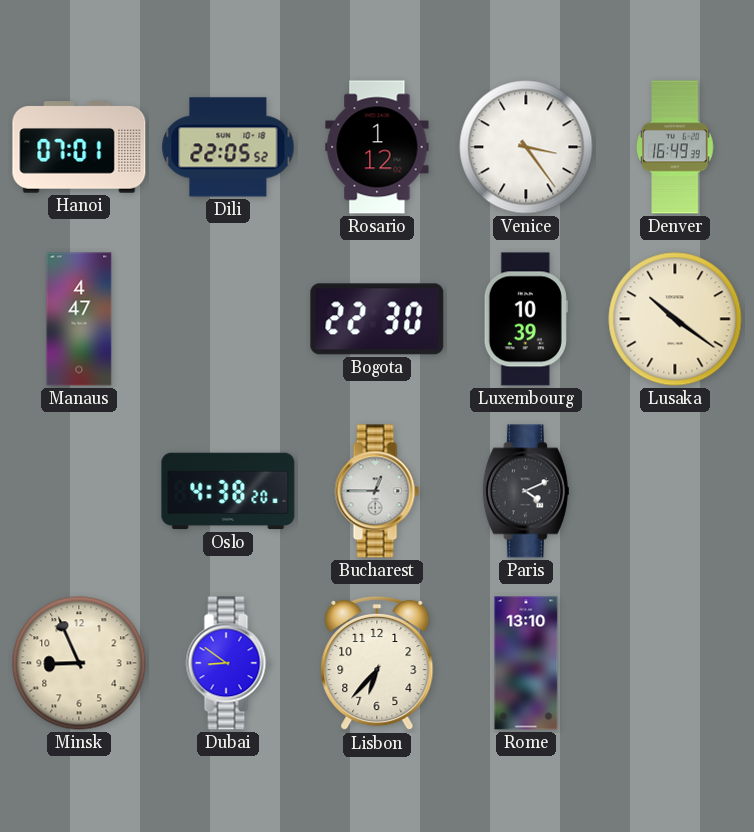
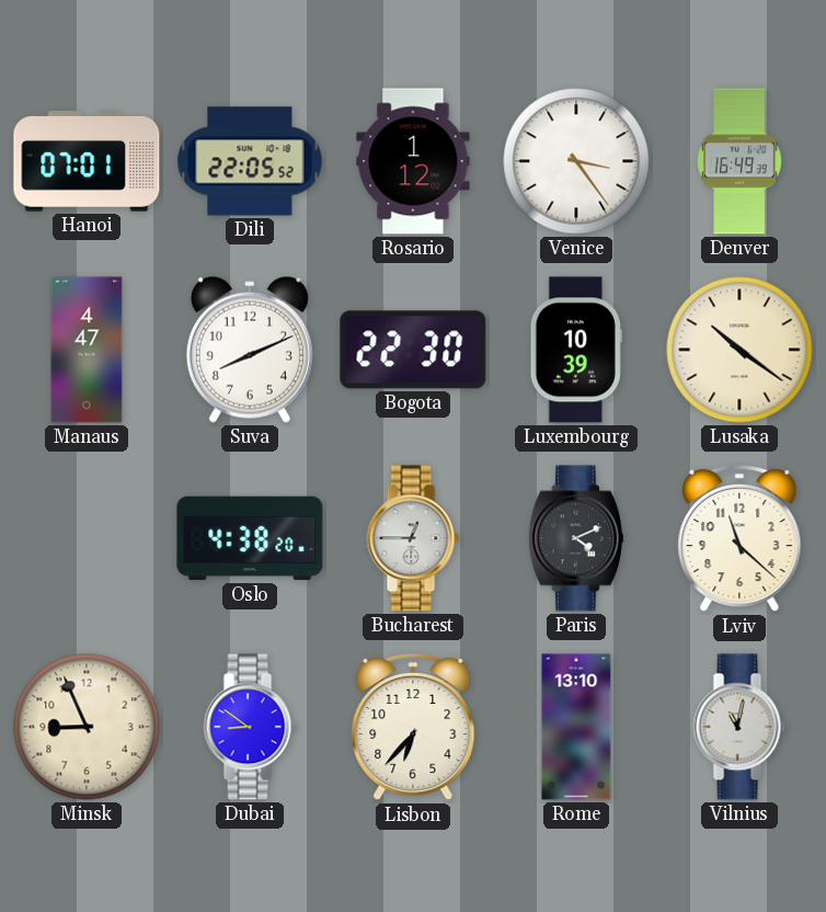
Suva: none -> 8:11 (250, 350)
Lviv: none -> 11:22 (739, 538)
Vilnius: none -> 11:02 (739, 727)
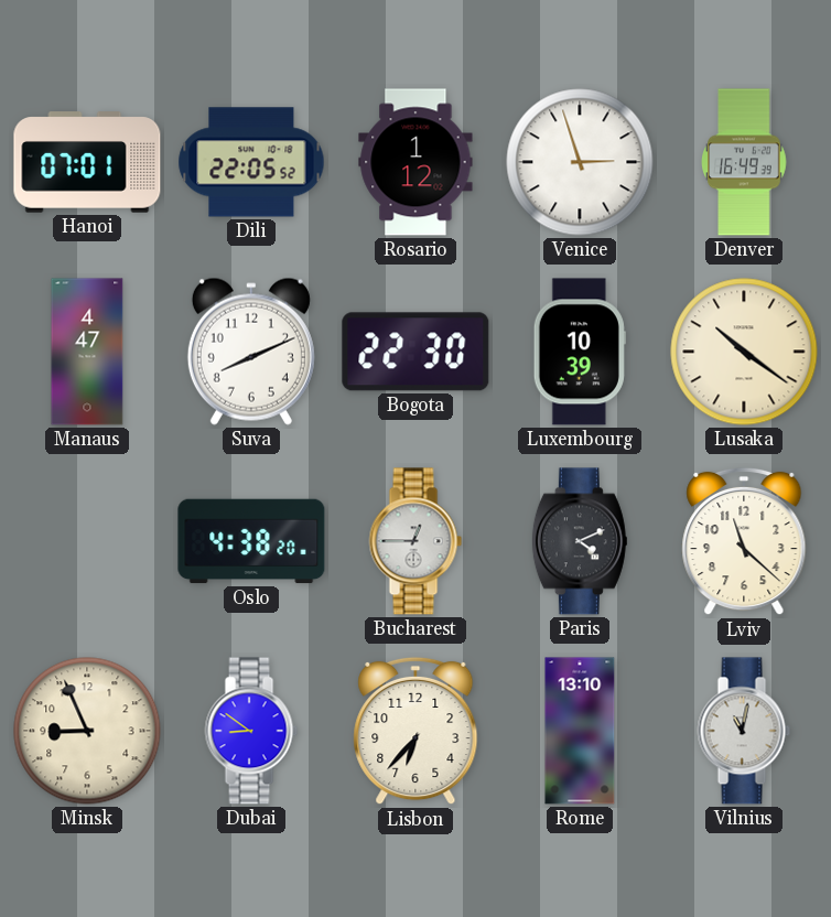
Venice: 3:24 -> 2:57 (580, 162)
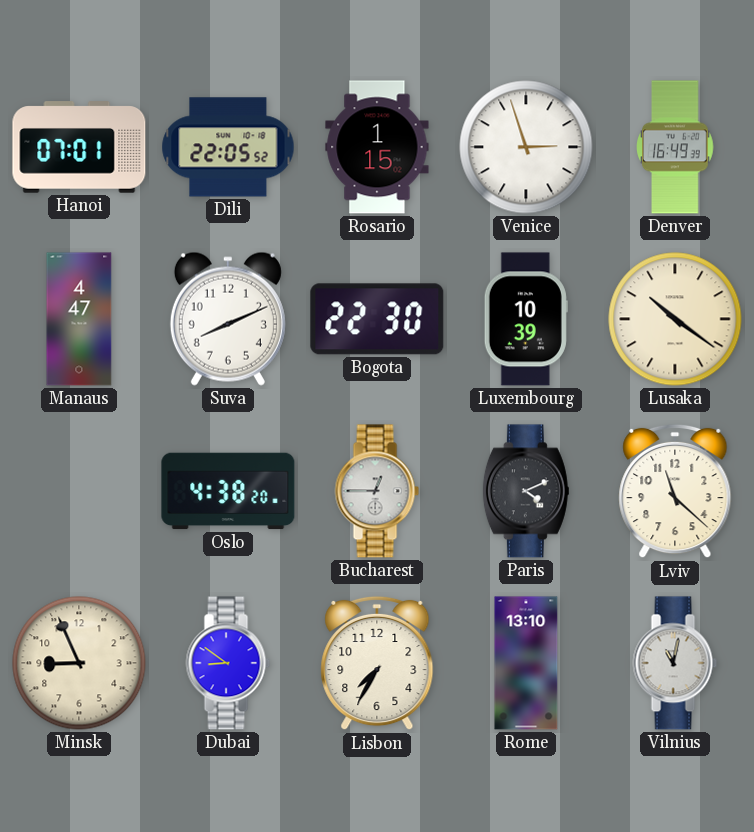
Rosario: 1:12 -> 1:15 (377, 147)
Lisbon: 6:37 -> 7:35 (377, 663)
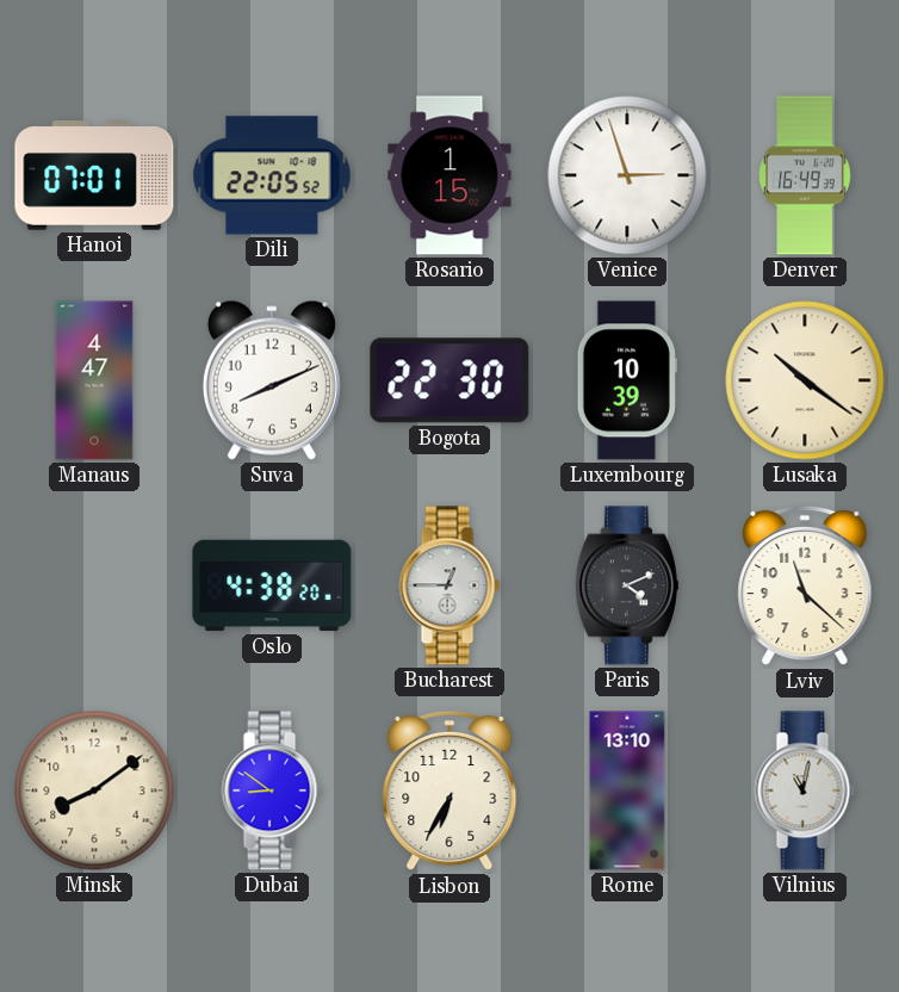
Minsk: 8:56 -> 8:09 (94, 790)
Lisbon: 7:35 -> 6:35 (449, 790)
